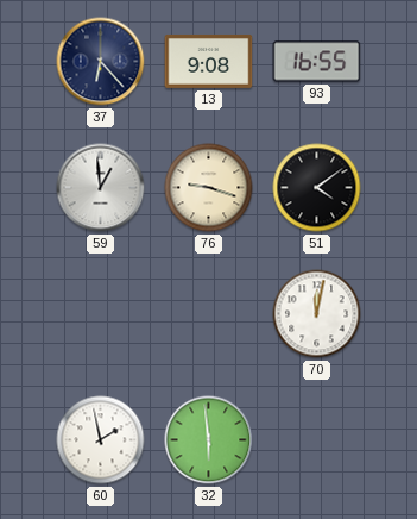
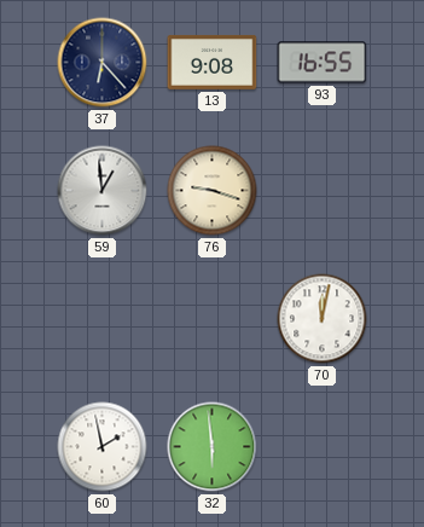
51: 4:09 -> none (317, 188)
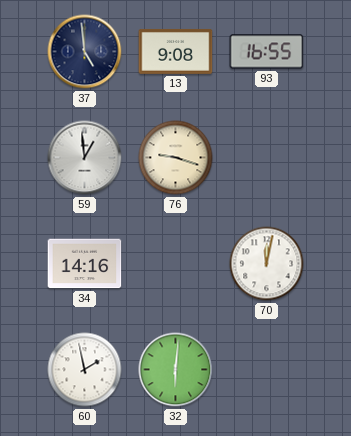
37: 6:23 -> 4:59 (85, 52)
34: none -> 14:16 (85, 264)
32: 5:59 -> 6:01 (176, 370)
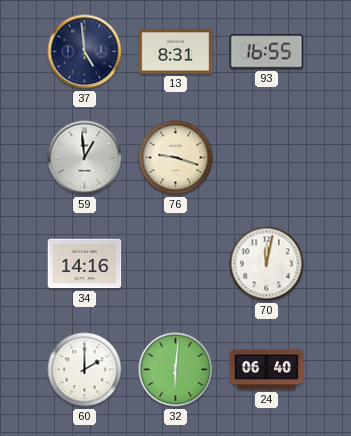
13: 9:08 -> 8:31 (176, 51)
60: 1:58 -> 2:00 (85, 370)
24: none -> 06:40 (267, 370)
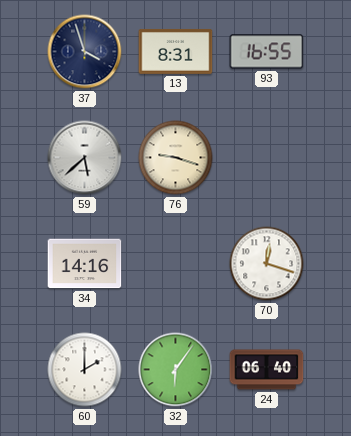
37: 4:59 -> 3:57 (85, 52)
59: 12:59 -> 5:38 (85, 158)
70: 12:02 -> 12:18 (267, 264)
32: 6:01 -> 6:06 (176, 370)
